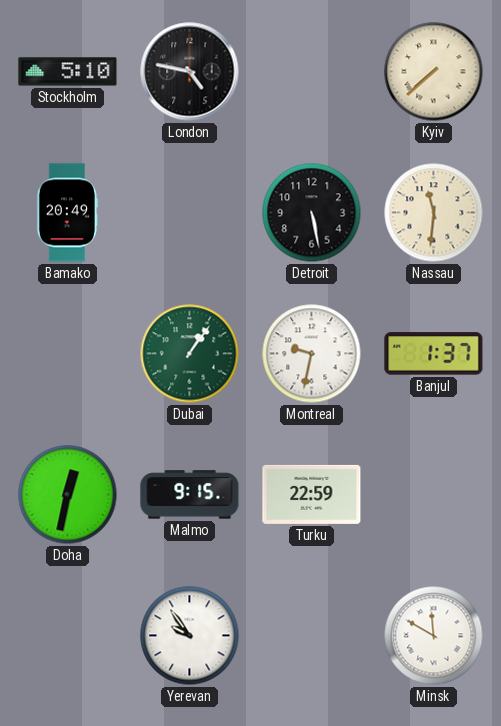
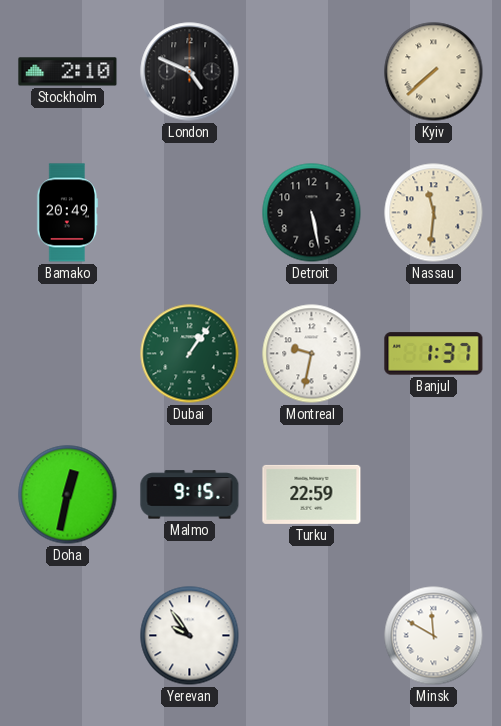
Stockholm: 5:10 -> 2:10 (68, 72)
London: 4:47 -> 4:49 (190, 72)
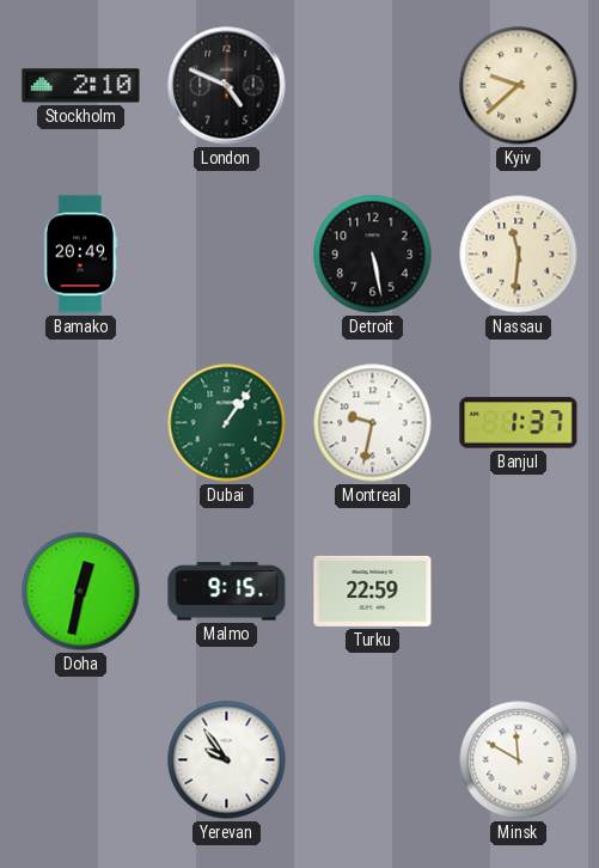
Kyiv: 7:38 -> 9:38 (519, 86)
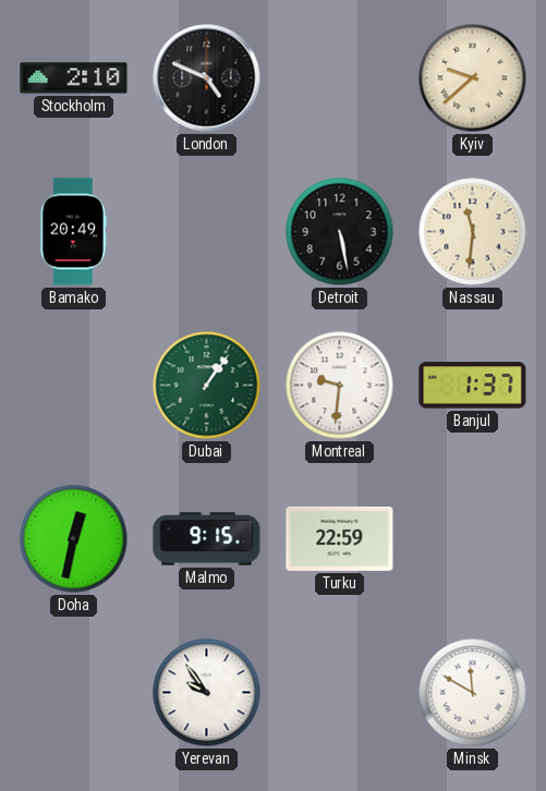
Montreal: 9:32 -> 9:31 (340, 386)
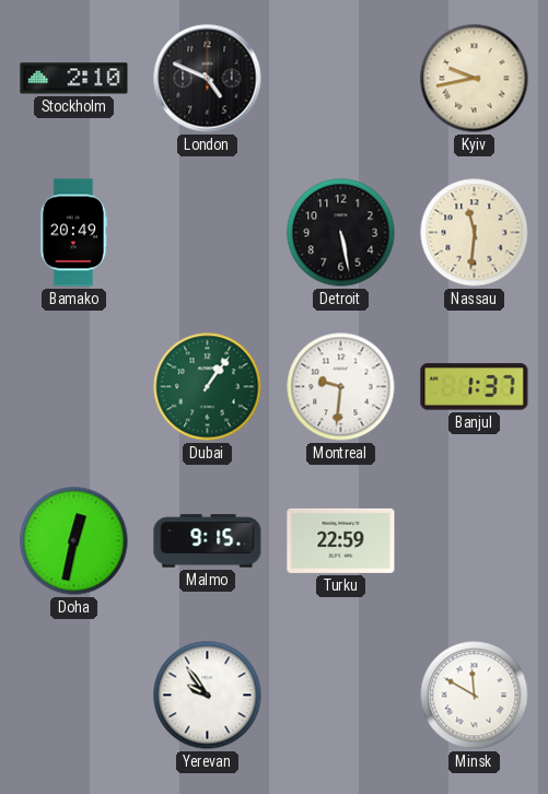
Kyiv: 9:38 -> 9:43 (475, 79)
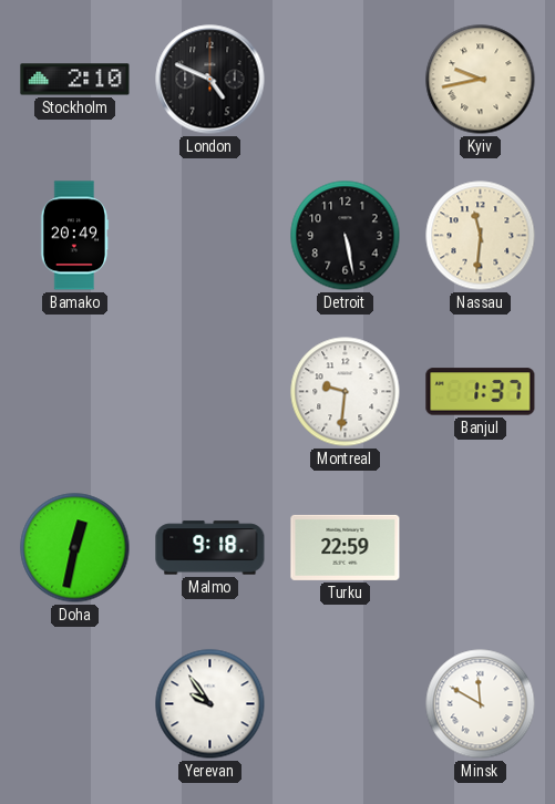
Dubai: 1:06 -> none (208, 387)
Malmo: 9:15 -> 9:18 (210, 548)
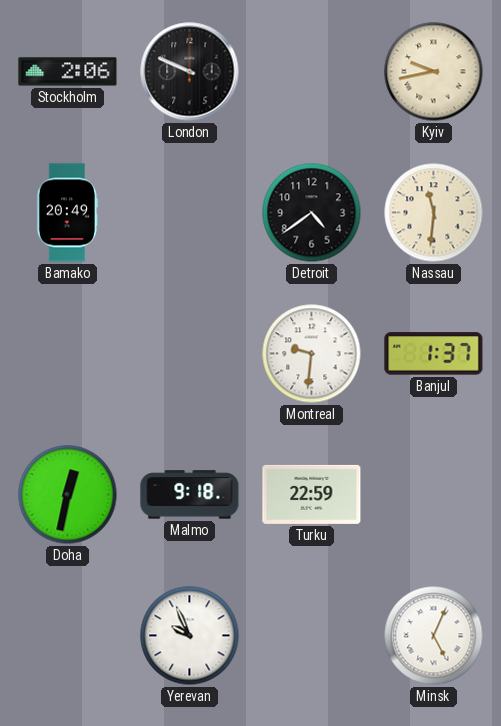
Stockholm: 2:10 -> 2:06 (68, 72)
London: 4:49 -> 9:49 (190, 72)
Detroit: 5:28 -> 4:39 (312, 213)
Yerevan: 9:54 -> 9:56 (190, 636)
Minsk: 11:50 -> 5:04 (434, 636)
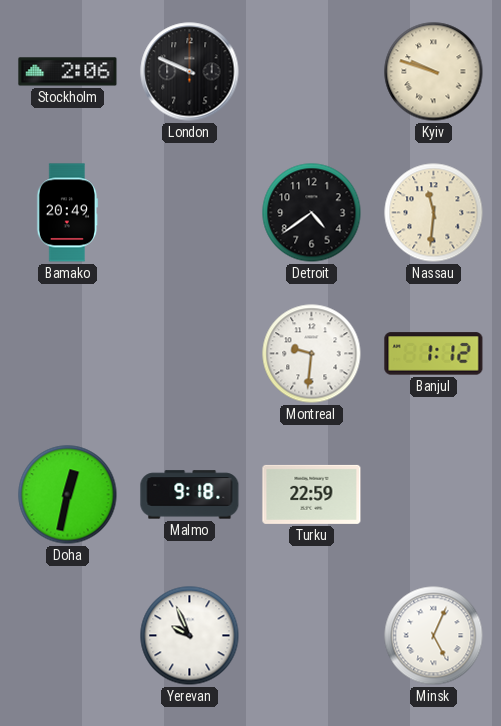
Kyiv: 9:43 -> 9:48 (434, 72)
Banjul: 1:37 -> 1:12 (434, 354)
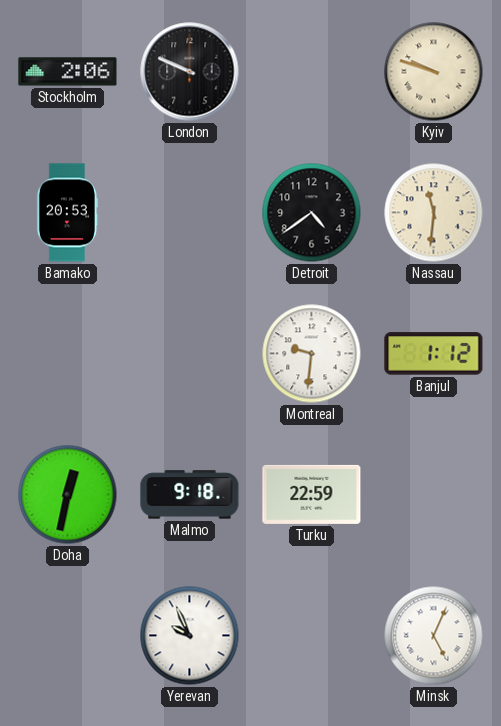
Bamako: 20:49 -> 20:53 (68, 213)
